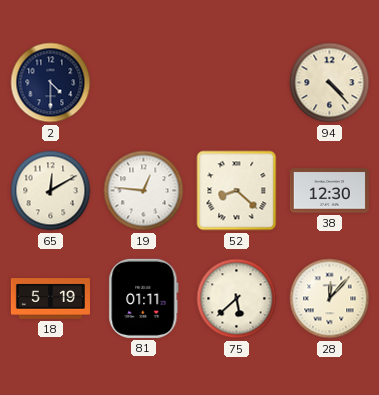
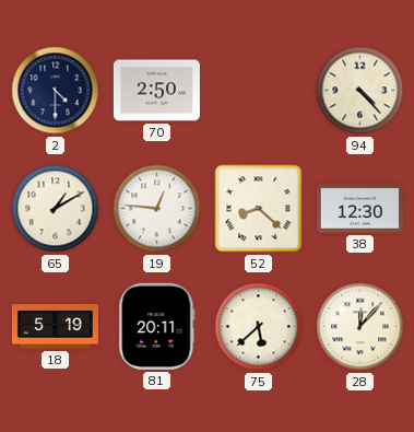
70: none -> 2:50 (156, 91)
65: 12:10 -> 1:10 (56, 209)
81: 01:11 -> 20:11 (157, 326)
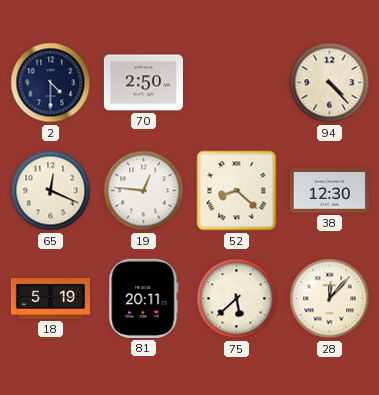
65: 1:10 -> 12:19 (51, 191)
